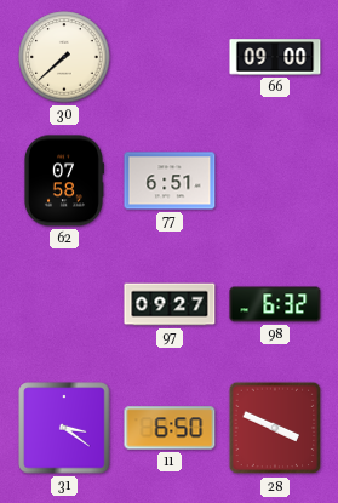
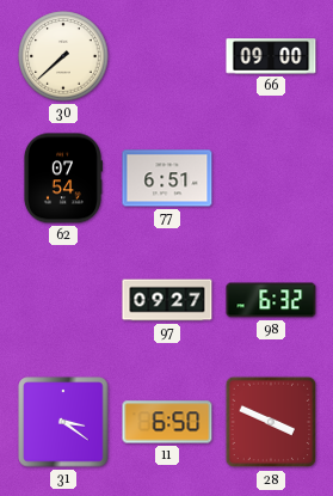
62: 07:58 -> 07:54 (62, 178)
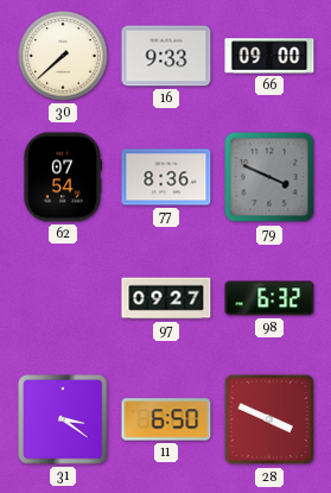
16: none -> 9:33 (166, 56)
77: 6:51 -> 8:36 (166, 177)
79: none -> 3:49 (269, 177)
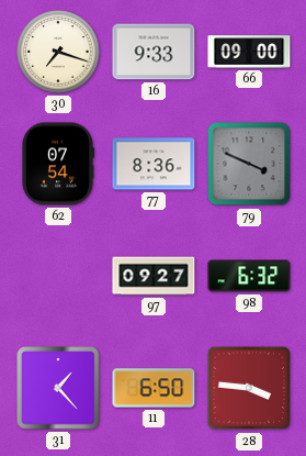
30: 7:38 -> 7:18 (58, 52)
31: 3:21 -> 1:23 (58, 388)
28: 3:49 -> 3:46 (249, 388)
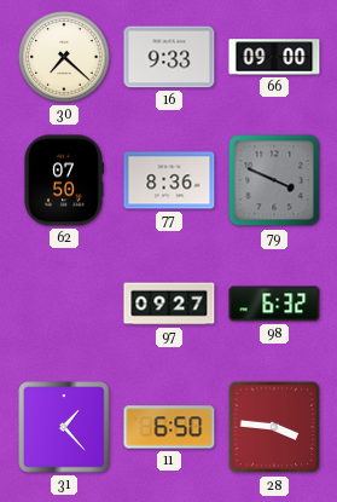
30: 7:18 -> 7:22 (64, 57)
62: 07:54 -> 07:50 (63, 180)
